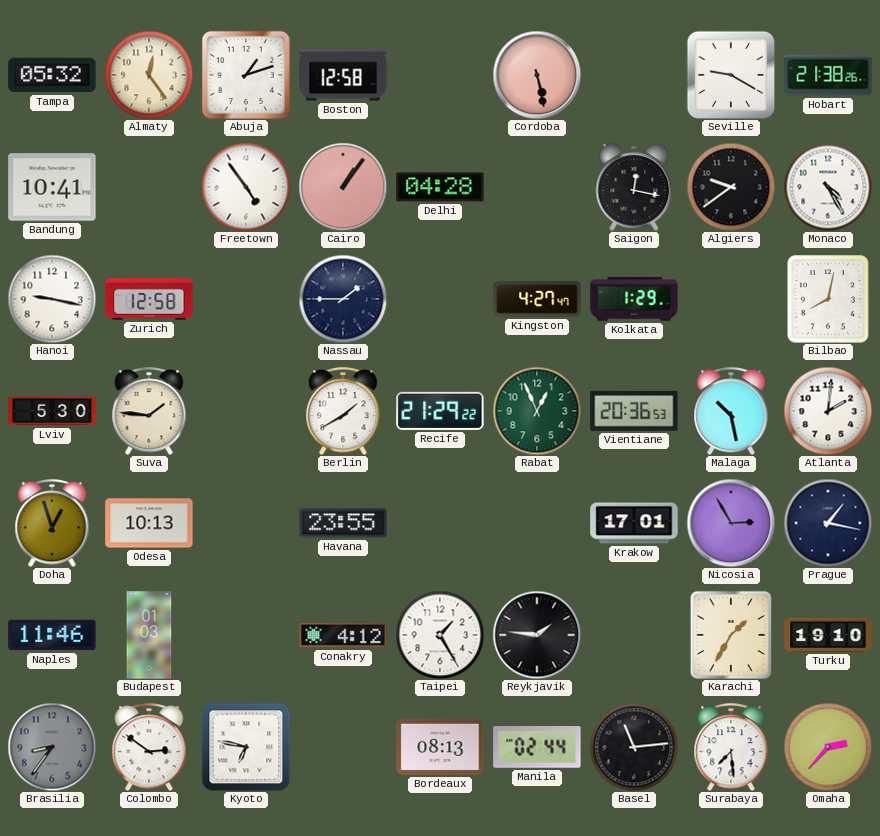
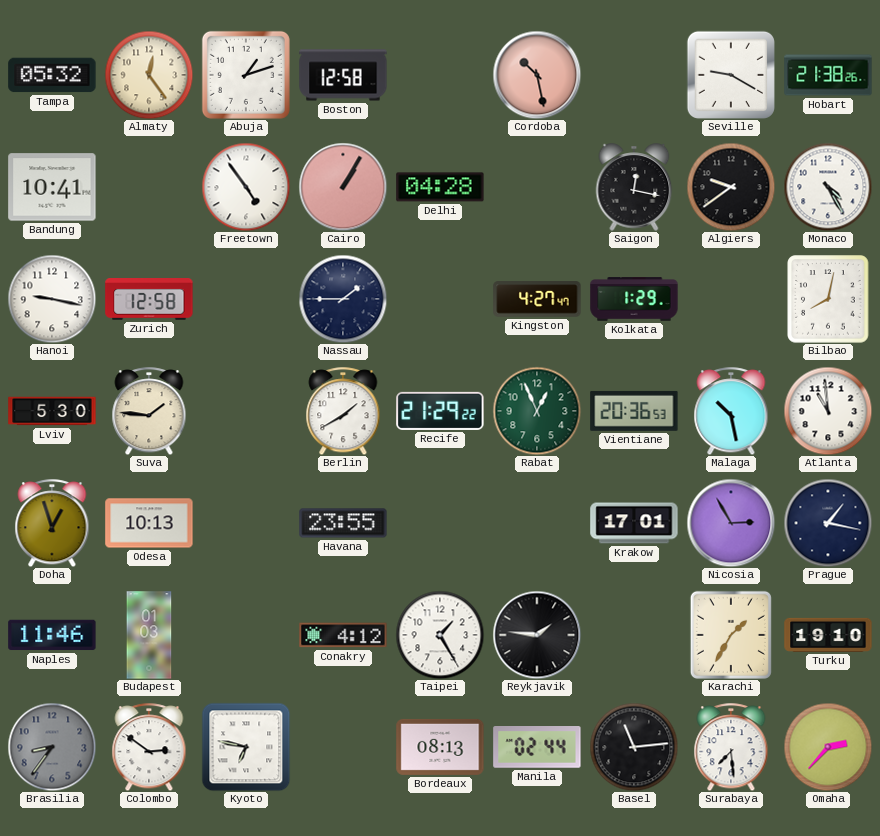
Cordoba: 5:28 -> 10:28 (537, 75)
Cairo: 1:06 -> 1:05 (343, 187)
Atlanta: 2:01 -> 10:59 (828, 411)
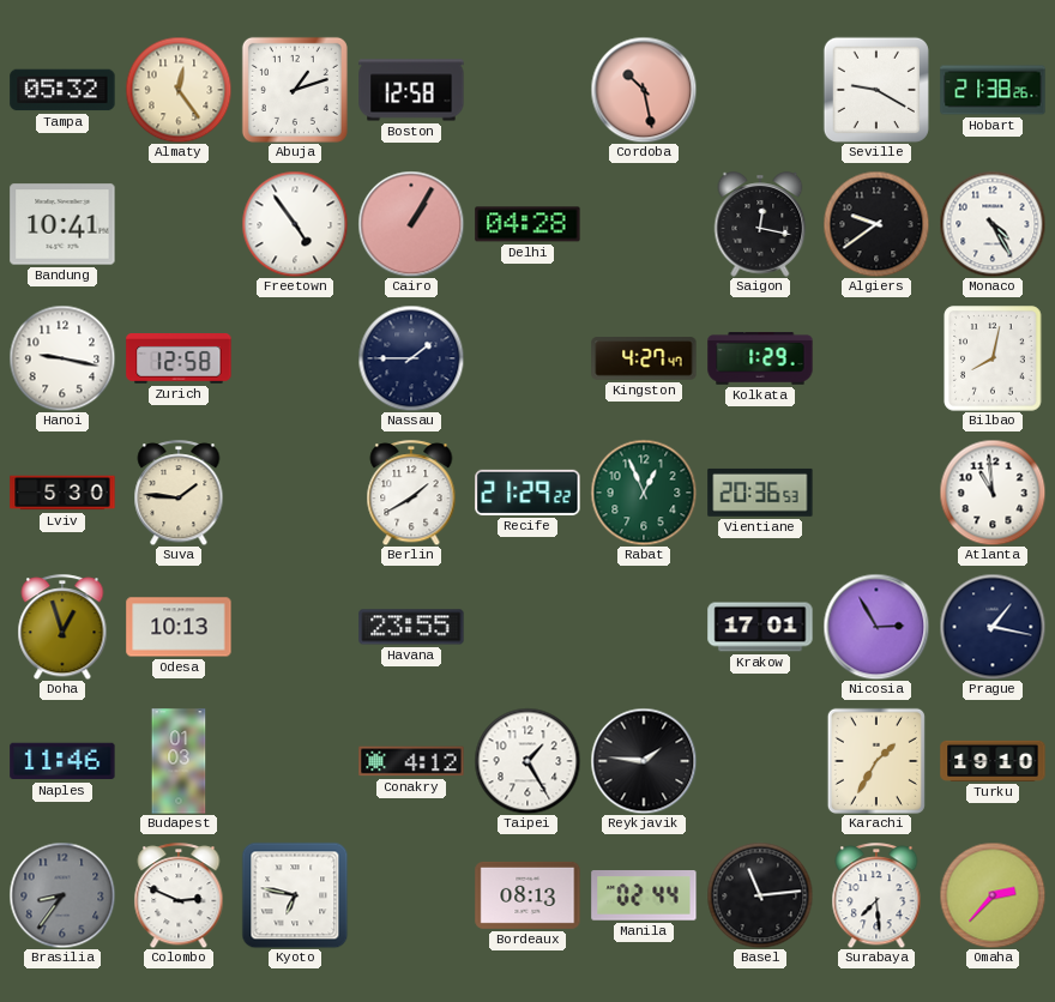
Malaga: 10:28 -> none (731, 411)
Colombo: 2:51 -> 2:49 (179, 895)
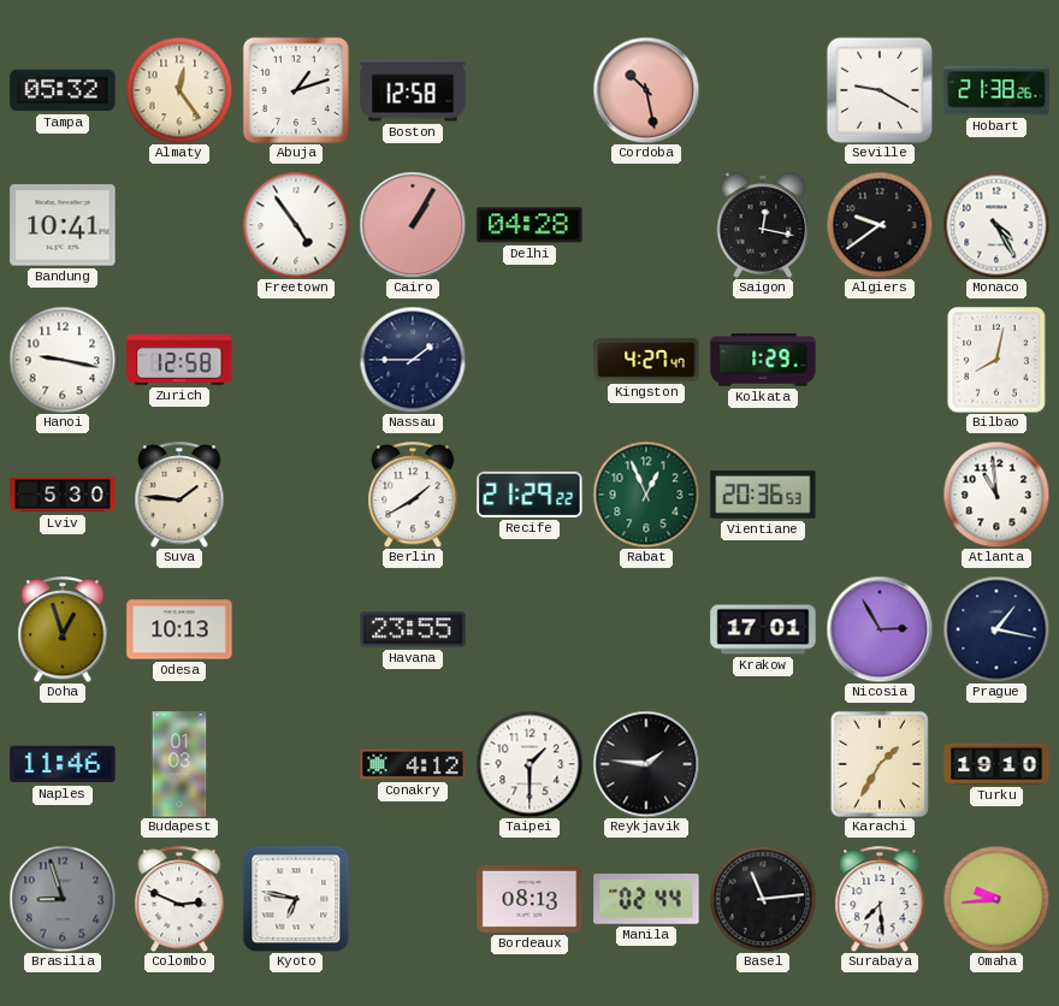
Taipei: 1:25 -> 1:30 (529, 764)
Brasilia: 8:36 -> 8:57 (63, 899)
Omaha: 2:37 -> 9:44 (996, 899)
